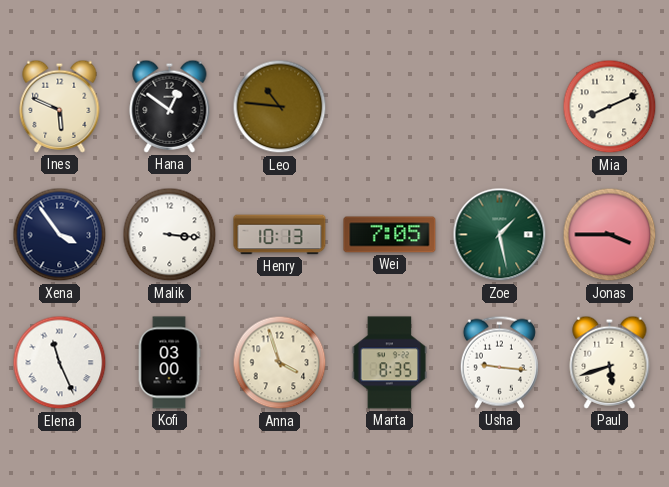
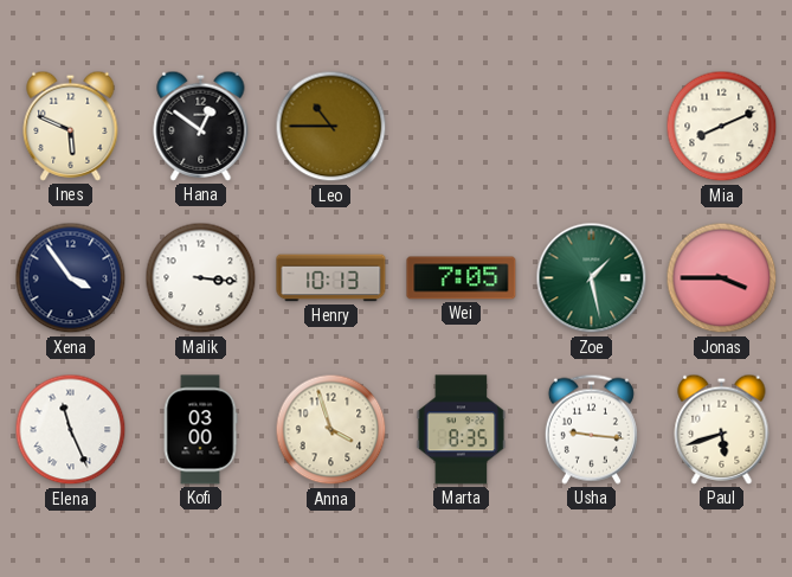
Leo: 10:46 -> 10:45 (331, 127)
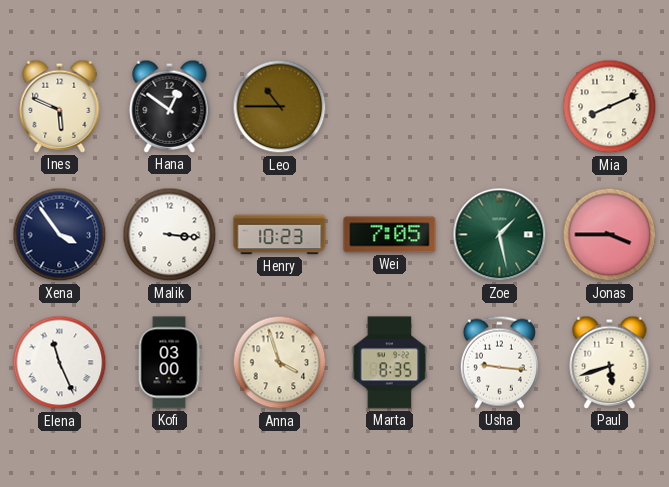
Henry: 10:13 -> 10:23 (280, 235)
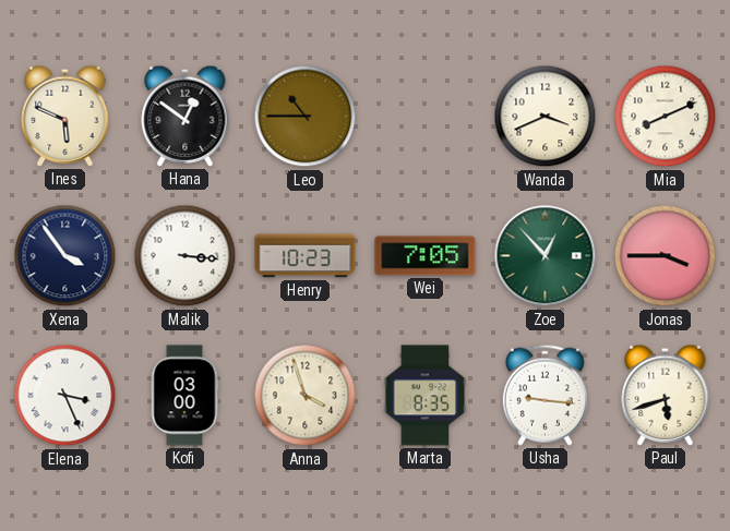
Wanda: none -> 3:41 (546, 117)
Zoe: 1:28 -> 12:53 (546, 256)
Elena: 11:26 -> 3:26 (65, 396)
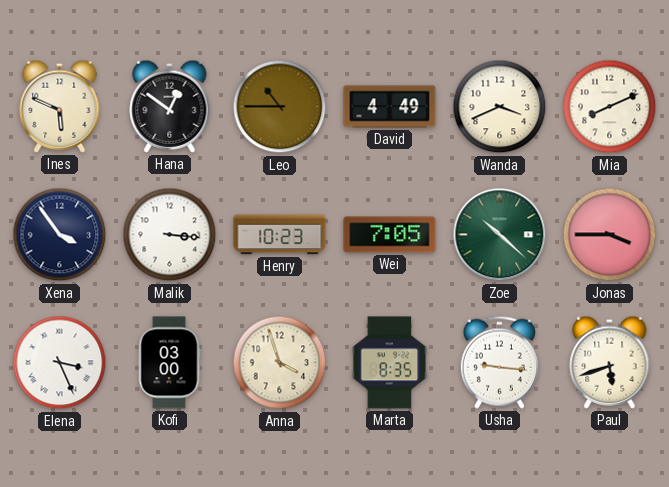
David: none -> 4:49 (390, 107)
Zoe: 12:53 -> 10:22 (500, 235)
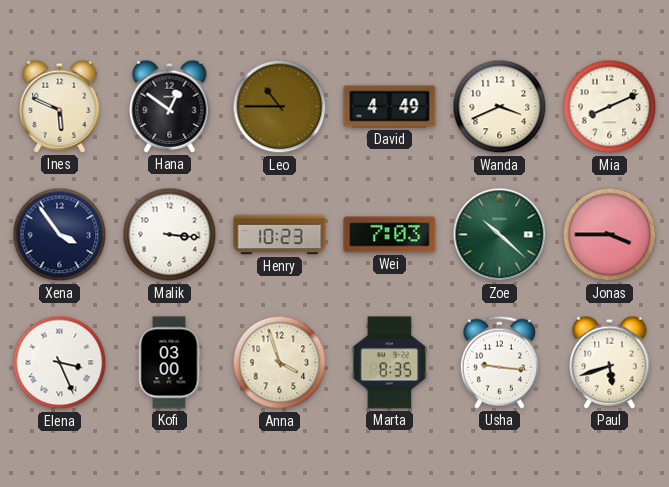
Wei: 7:05 -> 7:03 (390, 235)
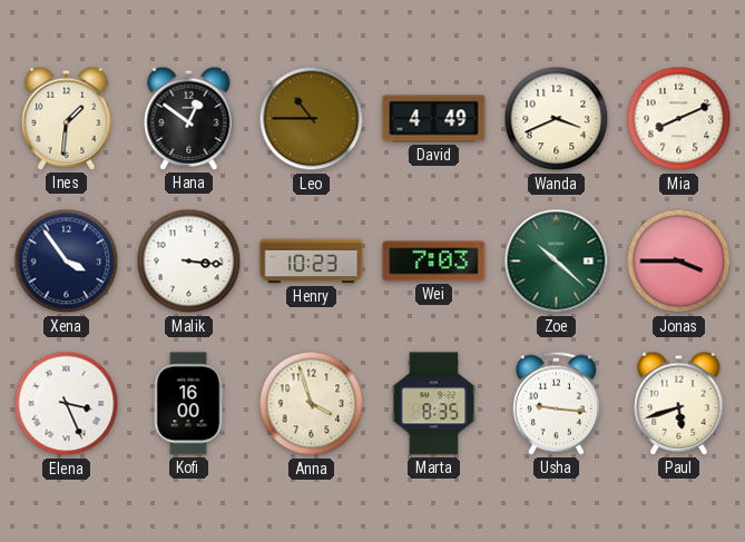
Ines: 5:49 -> 1:31 (67, 118)
Kofi: 03:00 -> 16:00 (188, 404)
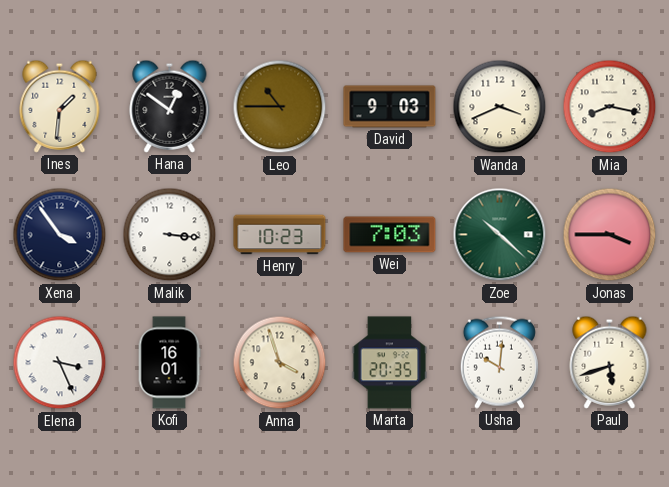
David: 4:49 -> 9:03 (390, 107)
Mia: 8:11 -> 8:17 (610, 107)
Kofi: 16:00 -> 16:01 (169, 363)
Marta: 8:35 -> 20:35 (390, 363)
Usha: 9:16 -> 10:01 (499, 362)
